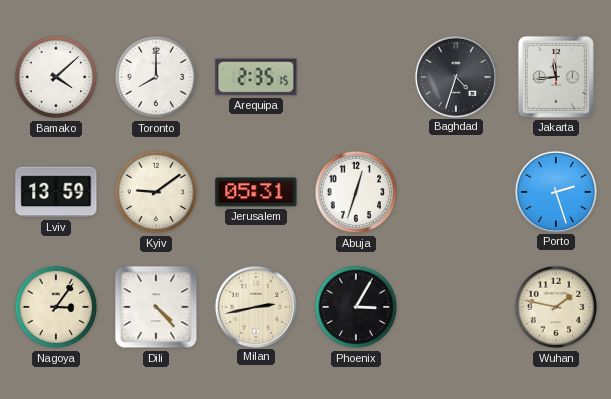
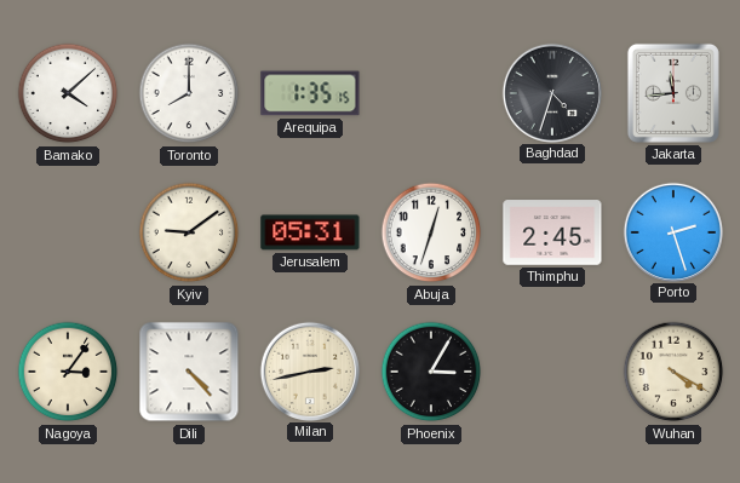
Arequipa: 2:35 -> 1:35 (310, 93)
Lviv: 13:59 -> none (56, 192)
Thimphu: none -> 2:45 (552, 232)
Wuhan: 1:47 -> 4:20 (673, 372)
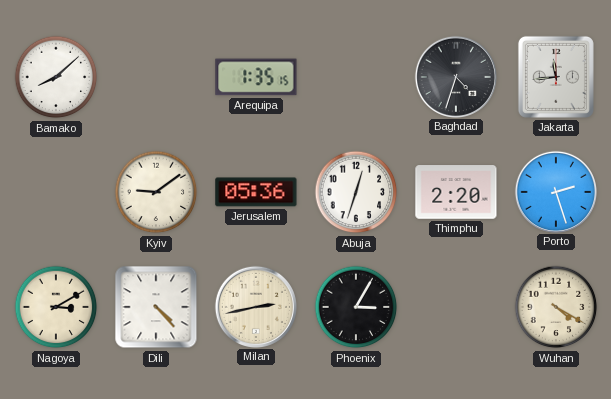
Bamako: 4:08 -> 8:08 (56, 77)
Toronto: 8:00 -> none (189, 93)
Jerusalem: 05:31 -> 05:36 (256, 192)
Thimphu: 2:45 -> 2:20 (456, 192)
Nagoya: 3:06 -> 3:10 (56, 307)
